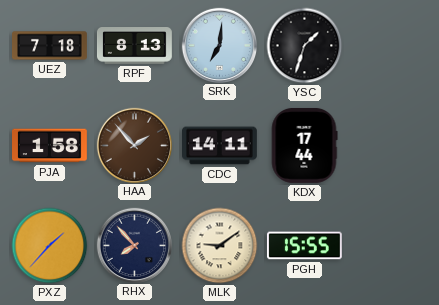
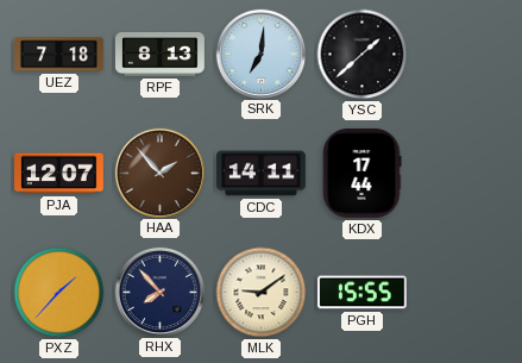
YSC: 1:33 -> 1:38 (363, 55)
PJA: 1:58 -> 12:07 (59, 174)
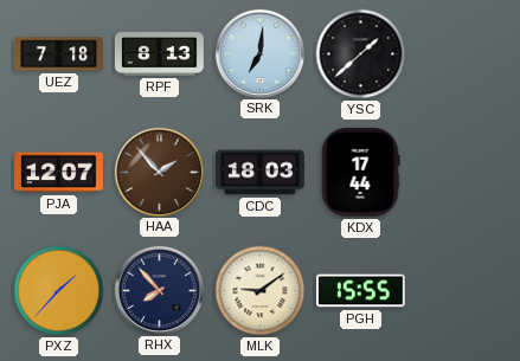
CDC: 14:11 -> 18:03 (261, 173)
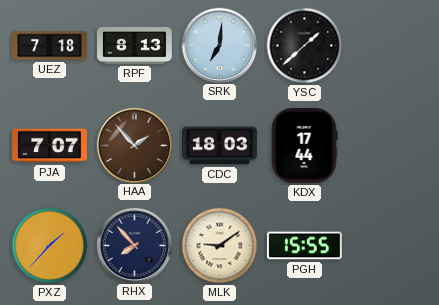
PJA: 12:07 -> 7:07 (50, 146)
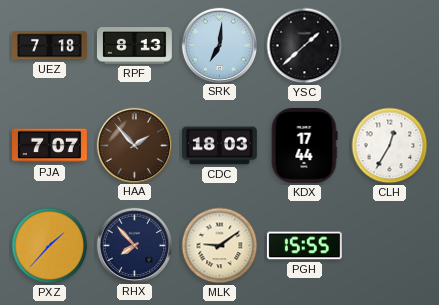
CLH: none -> 12:35 (390, 146)
